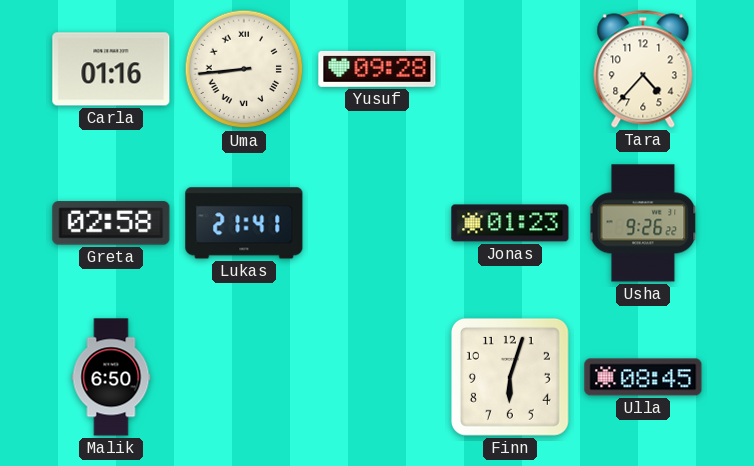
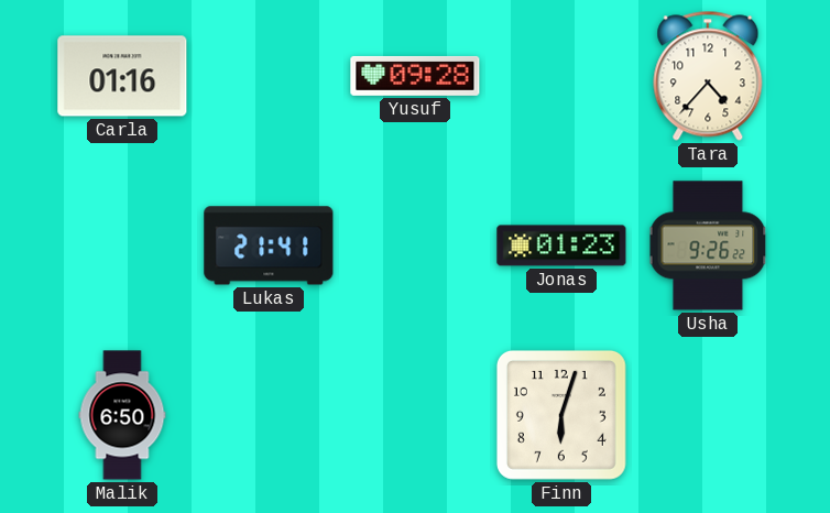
Uma: 8:44 -> none (244, 69)
Greta: 02:58 -> none (111, 223)
Ulla: 08:45 -> none (643, 377)
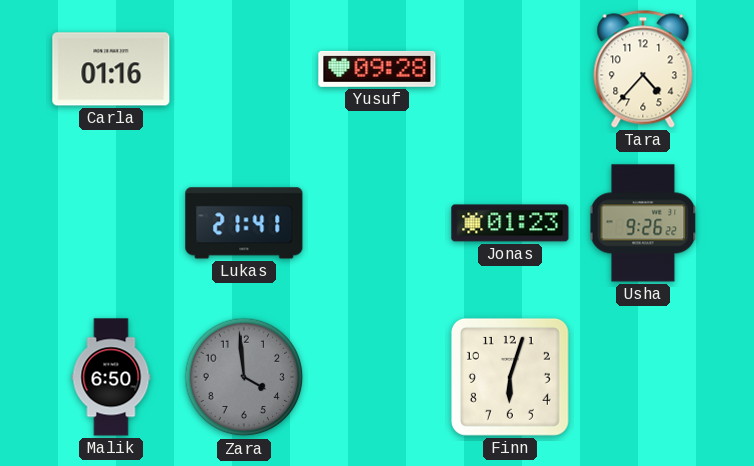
Zara: none -> 3:59 (244, 377)
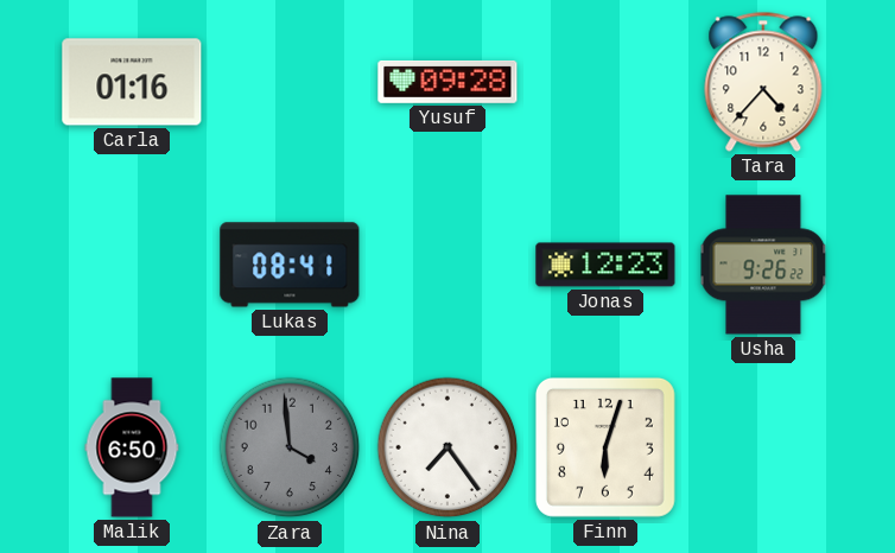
Lukas: 21:41 -> 08:41 (290, 265)
Jonas: 01:23 -> 12:23 (605, 265)
Nina: none -> 7:24 (448, 447)
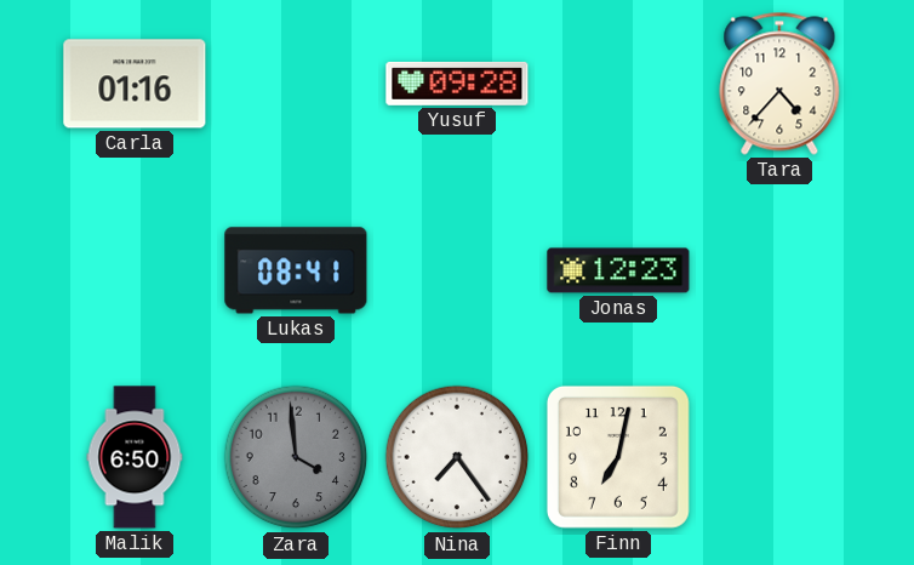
Usha: 9:26 -> none (763, 265)
Finn: 6:03 -> 7:02 (618, 457)
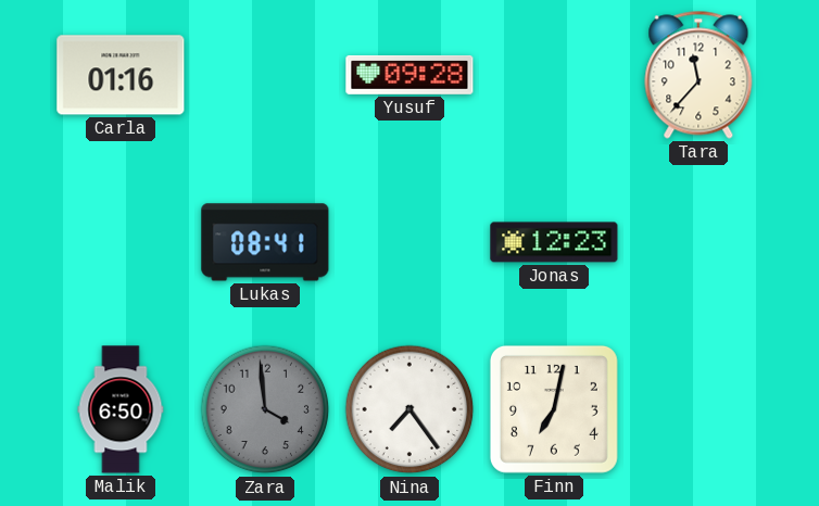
Tara: 4:37 -> 11:37 (698, 75)
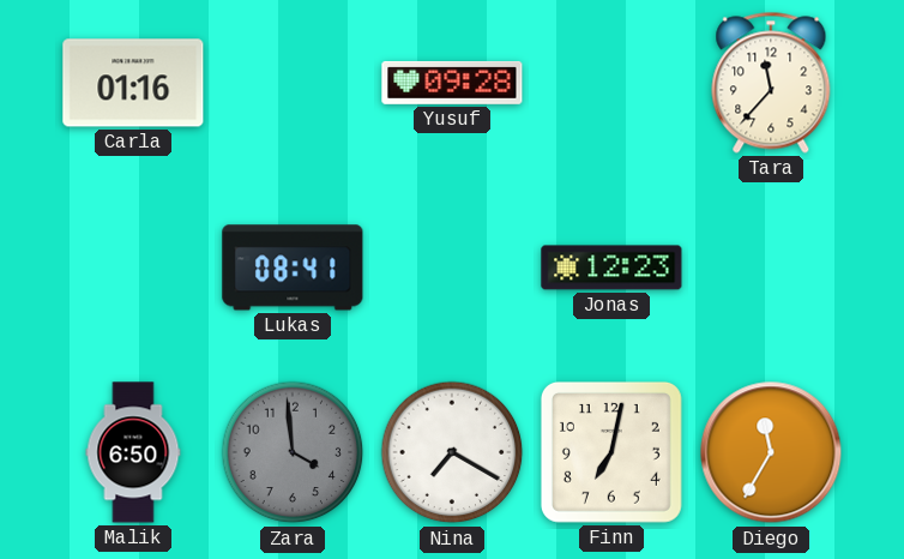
Nina: 7:24 -> 7:20 (452, 452)
Diego: none -> 11:35 (771, 452)
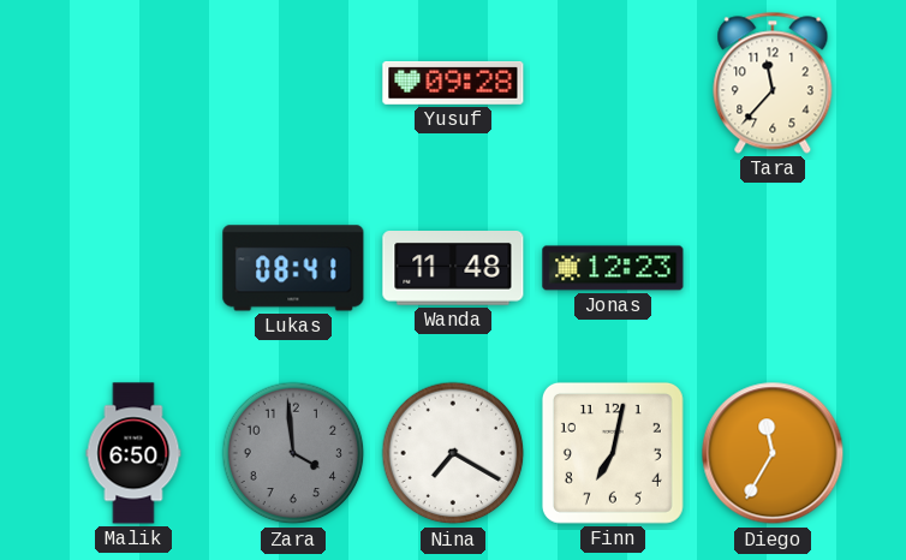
Carla: 01:16 -> none (133, 83)
Wanda: none -> 11:48 (453, 269)
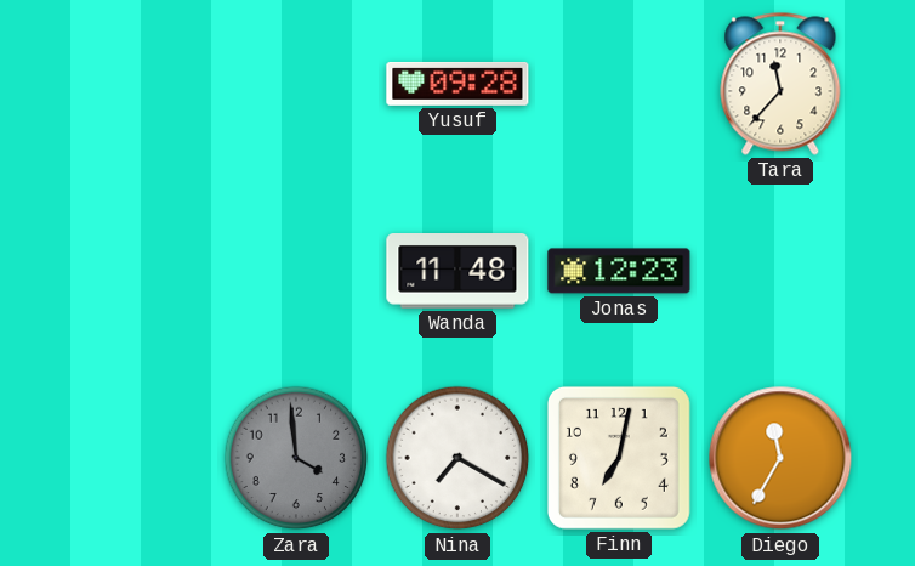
Lukas: 08:41 -> none (293, 268)
Malik: 6:50 -> none (133, 453)
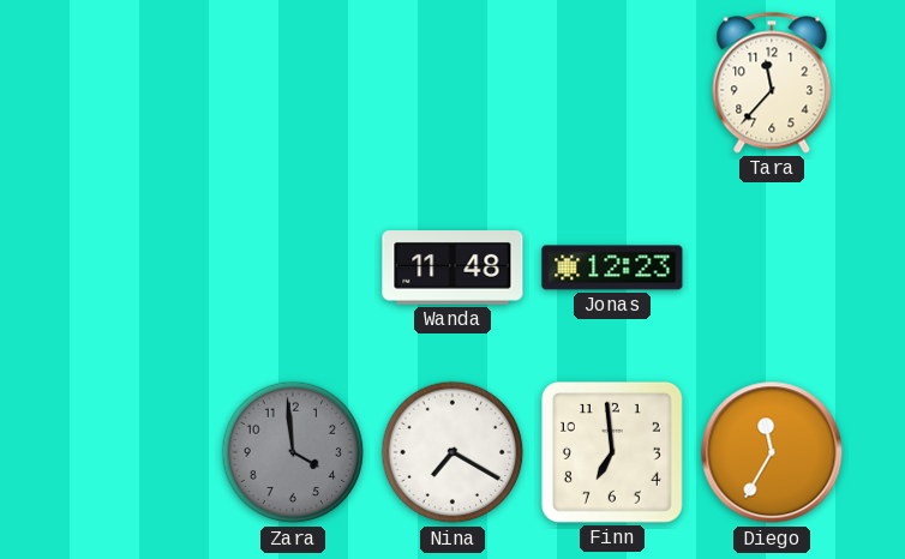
Yusuf: 09:28 -> none (457, 84)
Finn: 7:02 -> 6:59 (612, 452)
